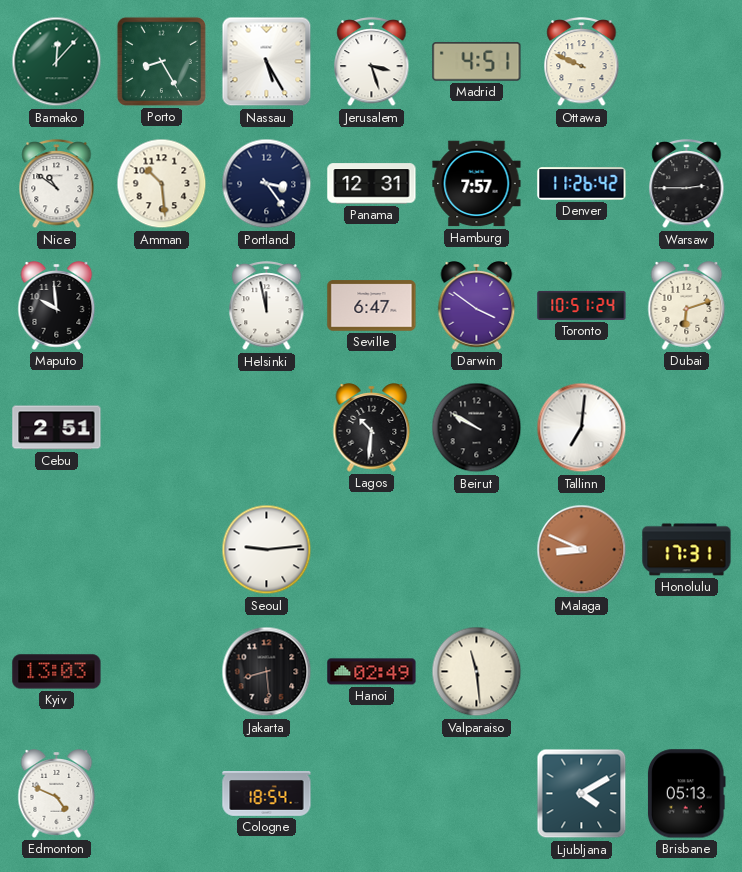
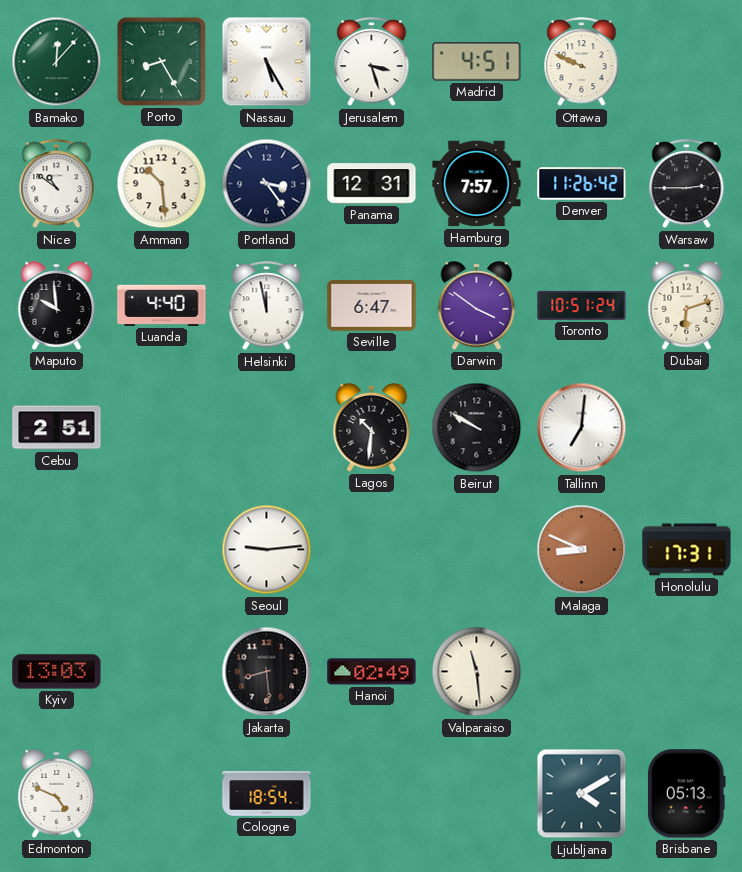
Luanda: none -> 4:40 (162, 305)
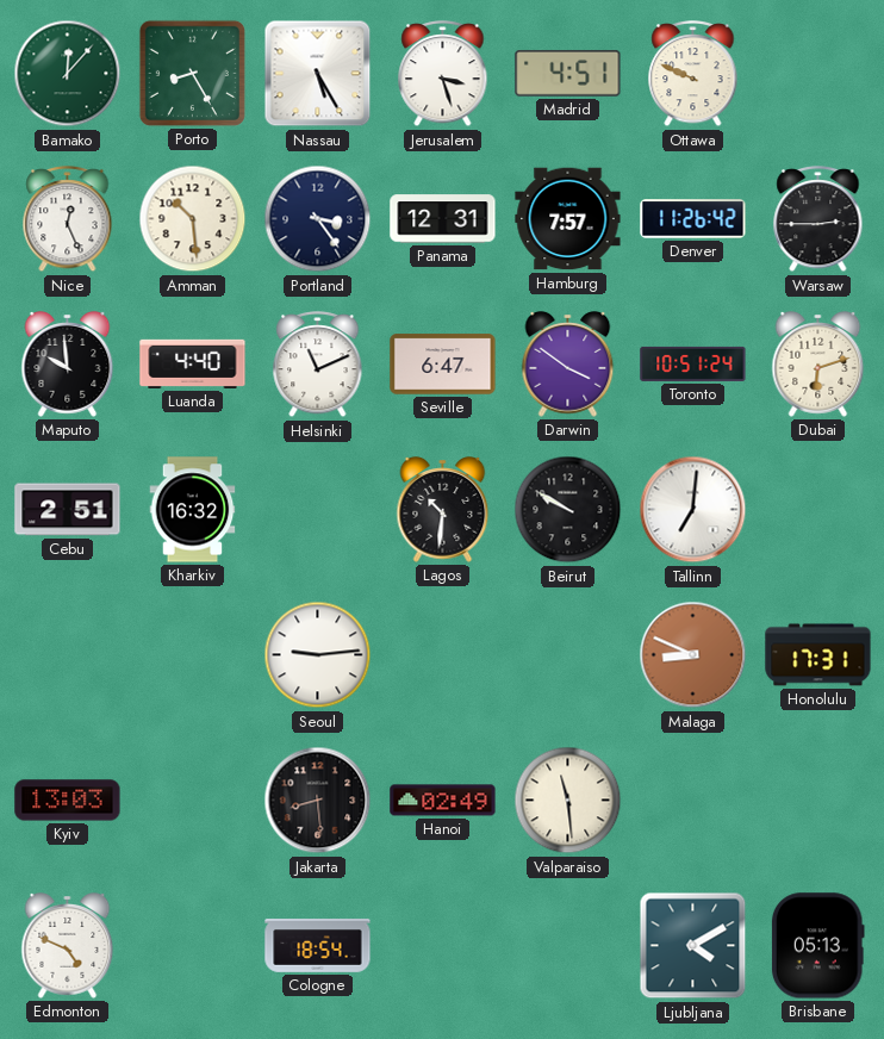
Nice: 10:51 -> 12:26 (68, 219)
Helsinki: 11:58 -> 11:11 (318, 365)
Kharkiv: none -> 16:32 (193, 510)
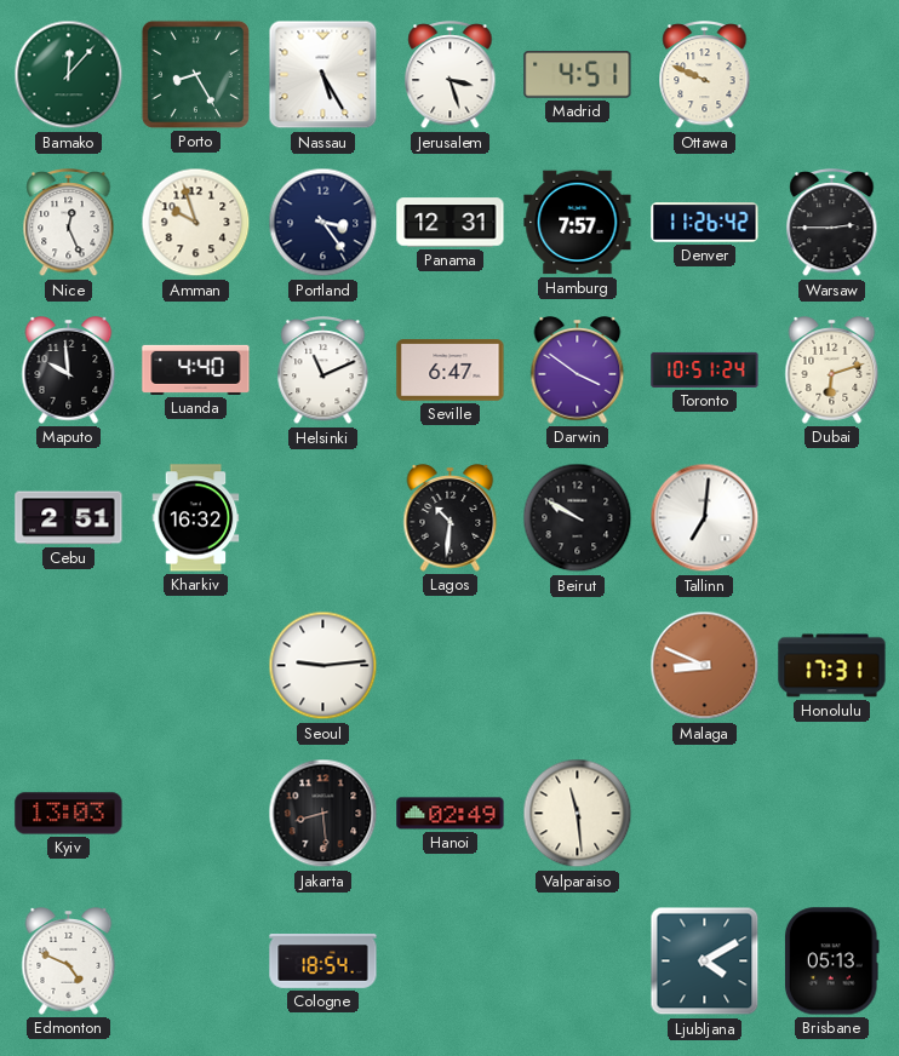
Amman: 10:29 -> 9:57 (196, 223)
